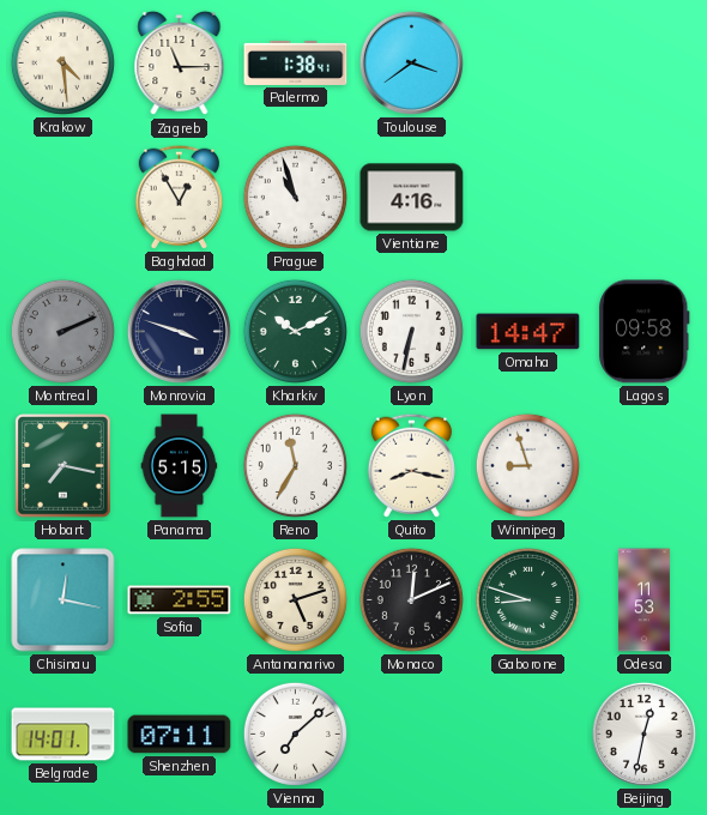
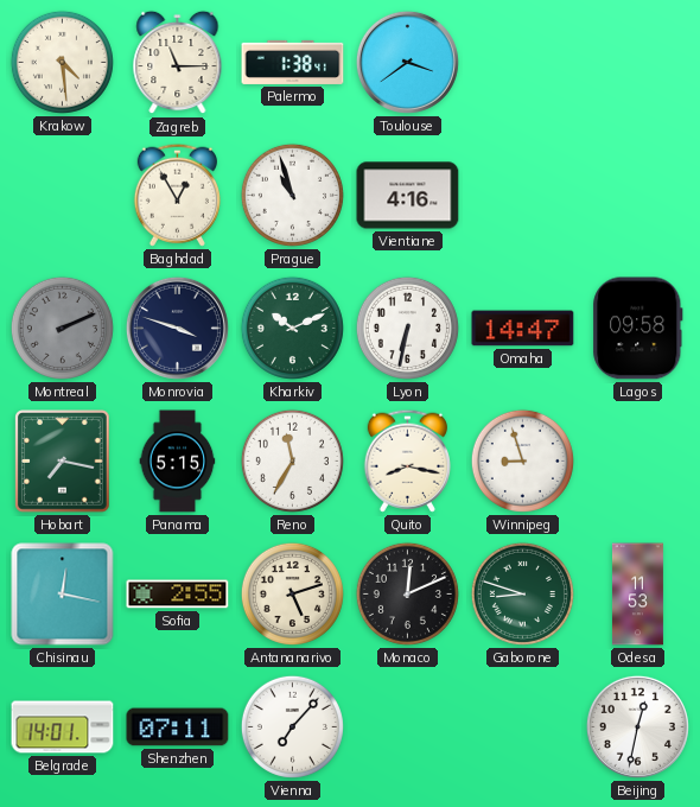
Vienna: 7:08 -> 7:07 (292, 726)
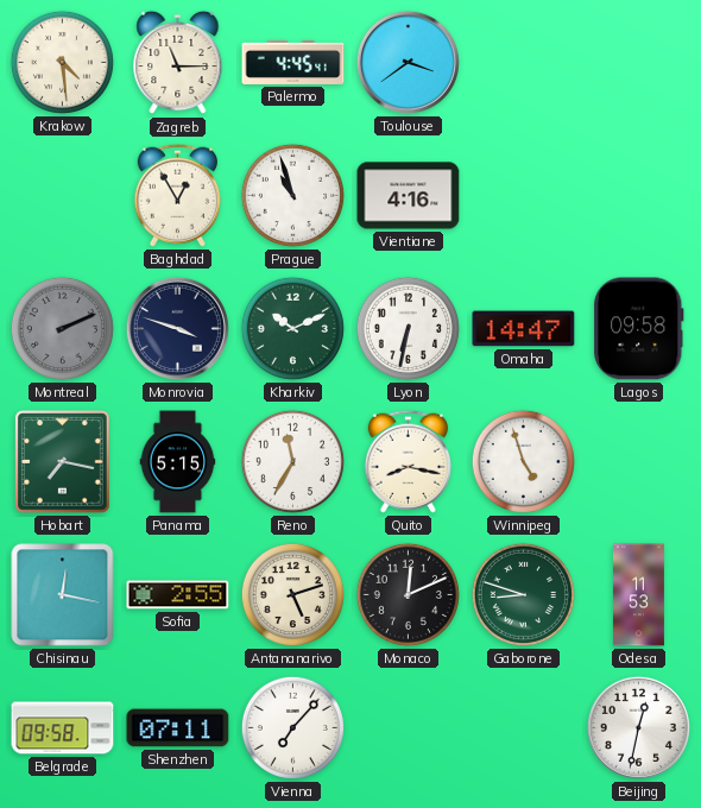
Palermo: 1:38 -> 4:45 (293, 62)
Winnipeg: 8:57 -> 4:57 (523, 461)
Belgrade: 14:01 -> 09:58 (63, 728)
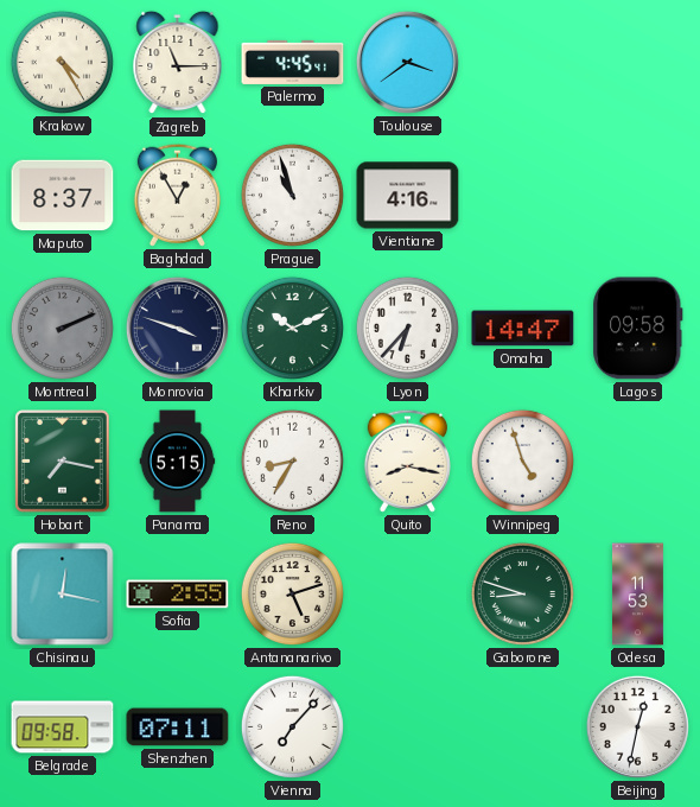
Krakow: 4:29 -> 4:25 (62, 62)
Maputo: none -> 8:37 (63, 196)
Lyon: 6:32 -> 6:37 (407, 328)
Reno: 11:35 -> 8:35 (292, 460)
Monaco: 12:11 -> none (408, 594)
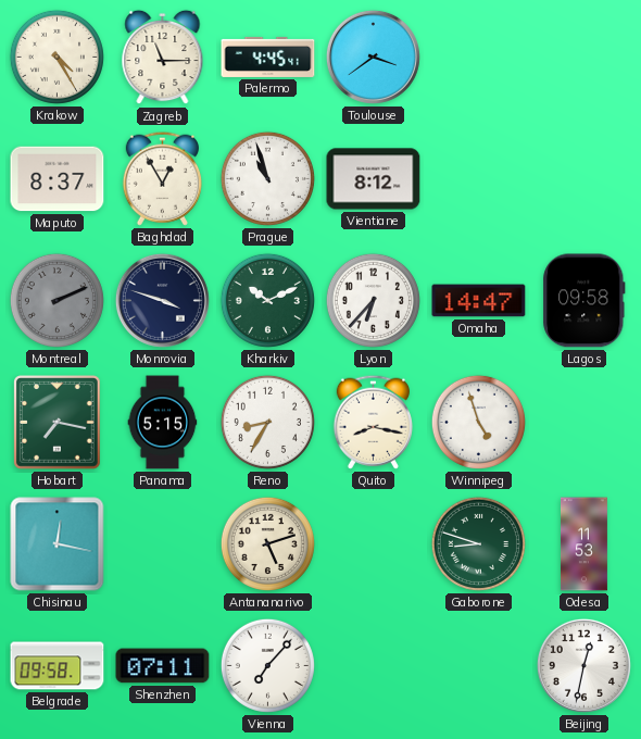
Vientiane: 4:16 -> 8:12 (374, 179)
Sofia: 2:55 -> none (178, 595)
